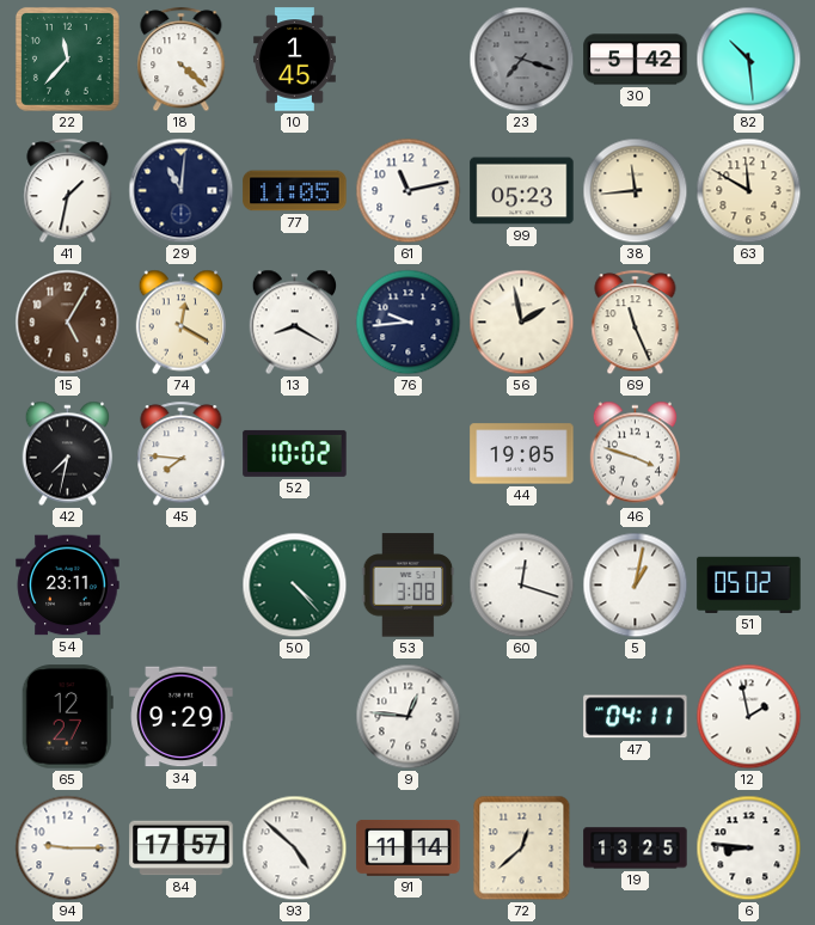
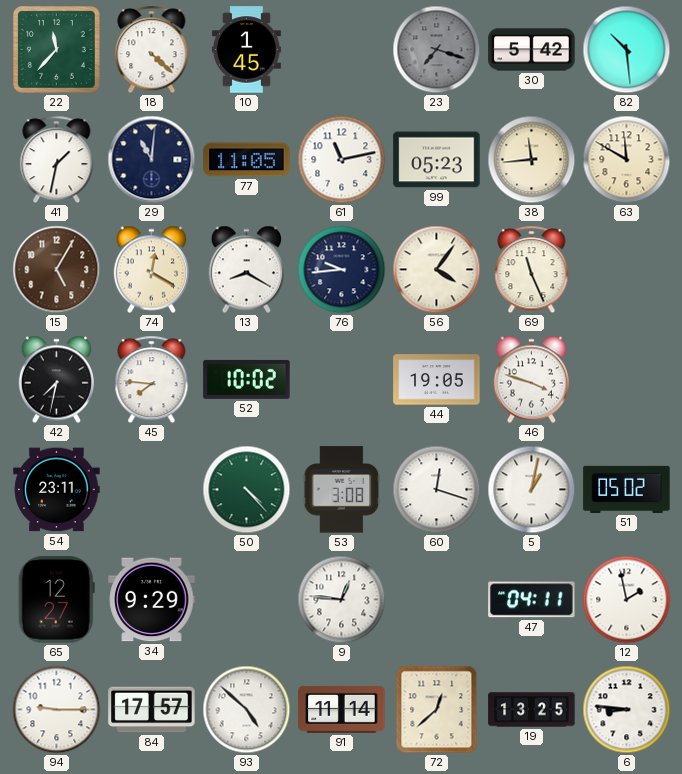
56: 1:58 -> 4:06 (437, 270)
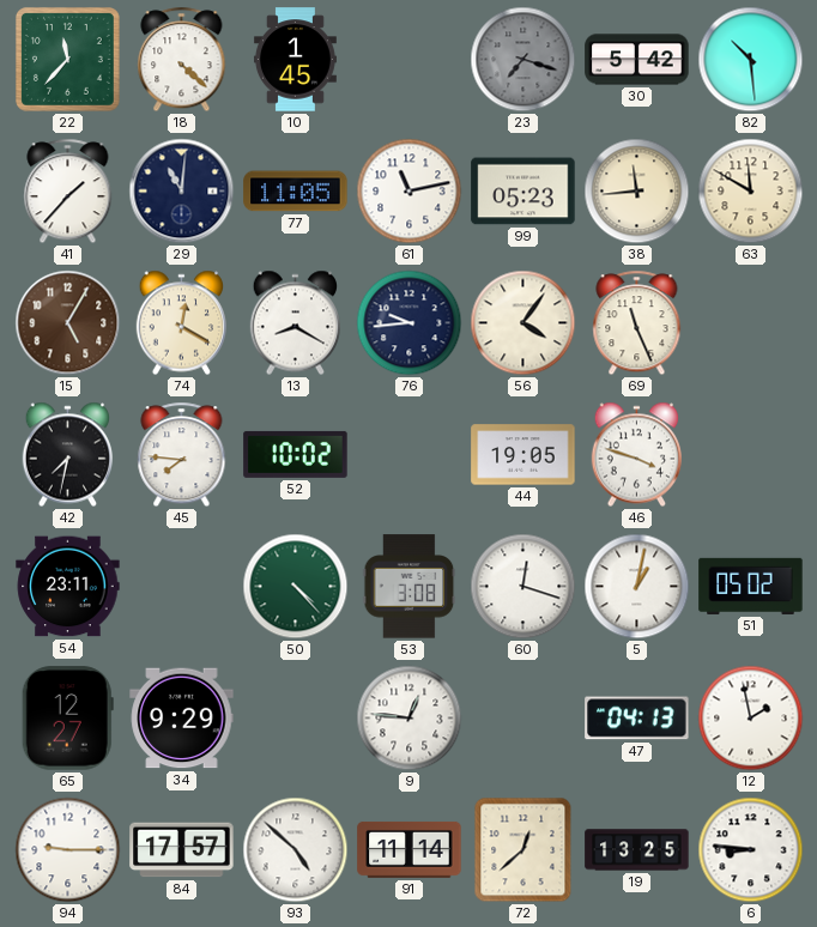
41: 1:32 -> 1:37 (68, 192)
47: 04:11 -> 04:13 (637, 719)
